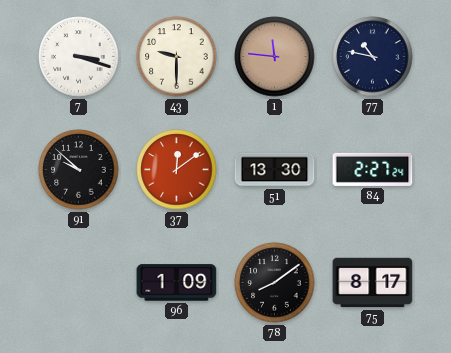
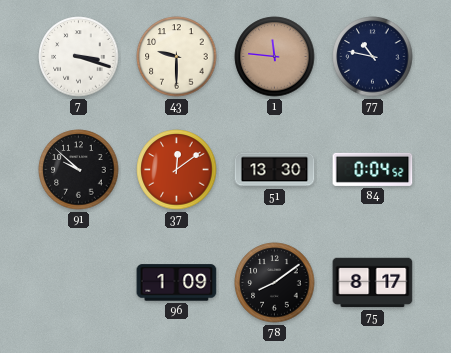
84: 2:27 -> 0:04 (373, 169)
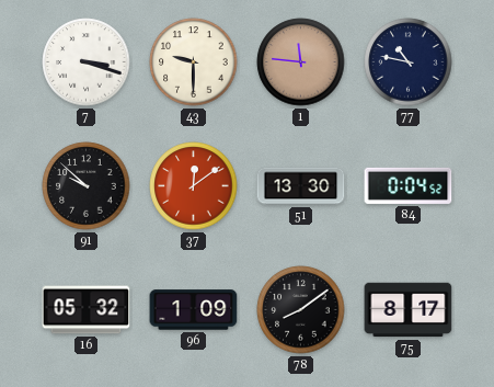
16: none -> 05:32 (87, 310)
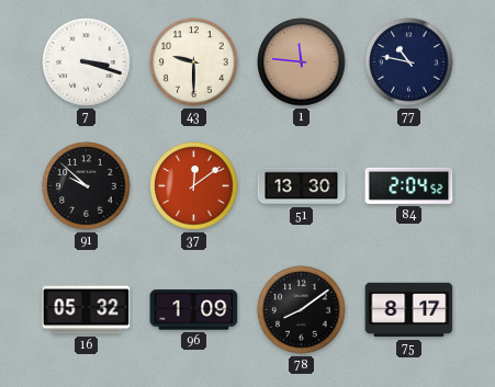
84: 0:04 -> 2:04 (409, 185)
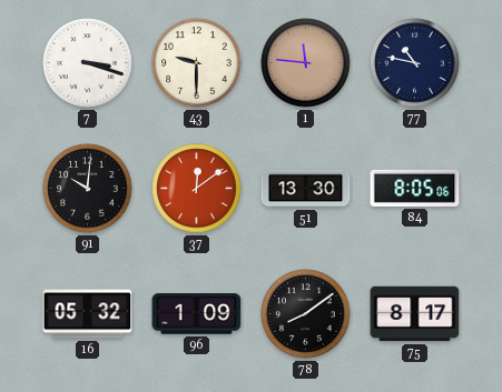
91: 9:52 -> 10:01 (88, 189)
84: 2:04 -> 8:05 (415, 188)
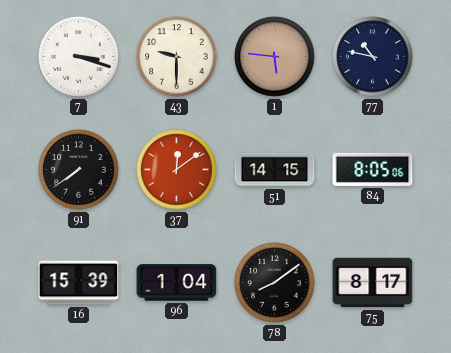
1: 11:46 -> 5:46 (275, 57)
91: 10:01 -> 7:39 (79, 170)
51: 13:30 -> 14:15 (275, 170)
16: 05:32 -> 15:39 (79, 283)
96: 1:09 -> 1:04 (177, 283)
